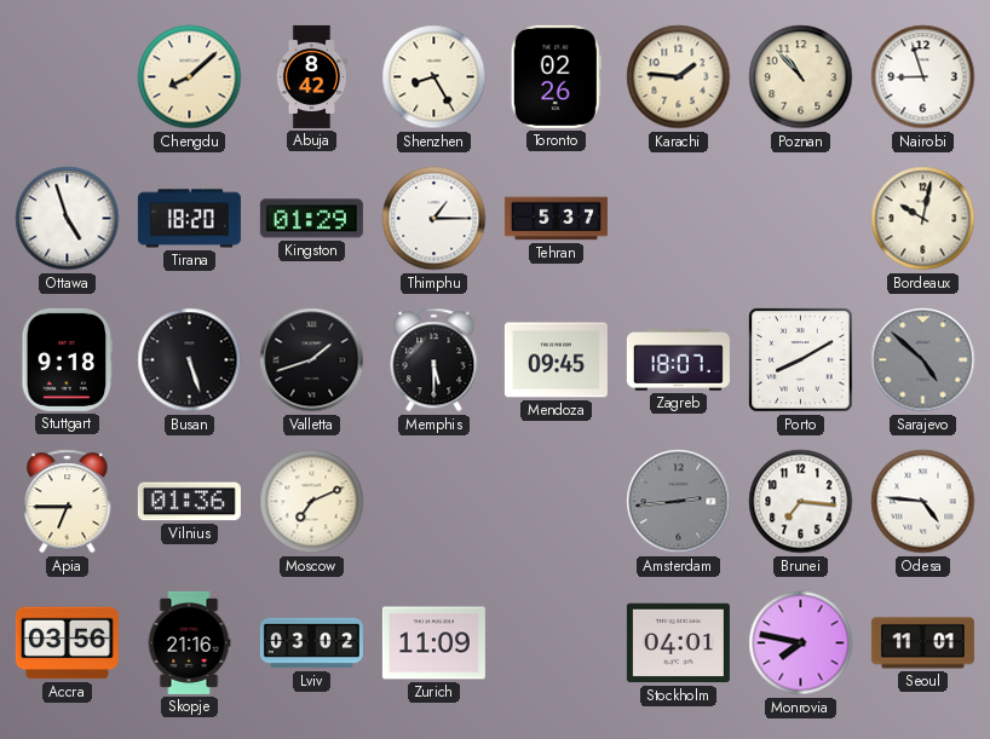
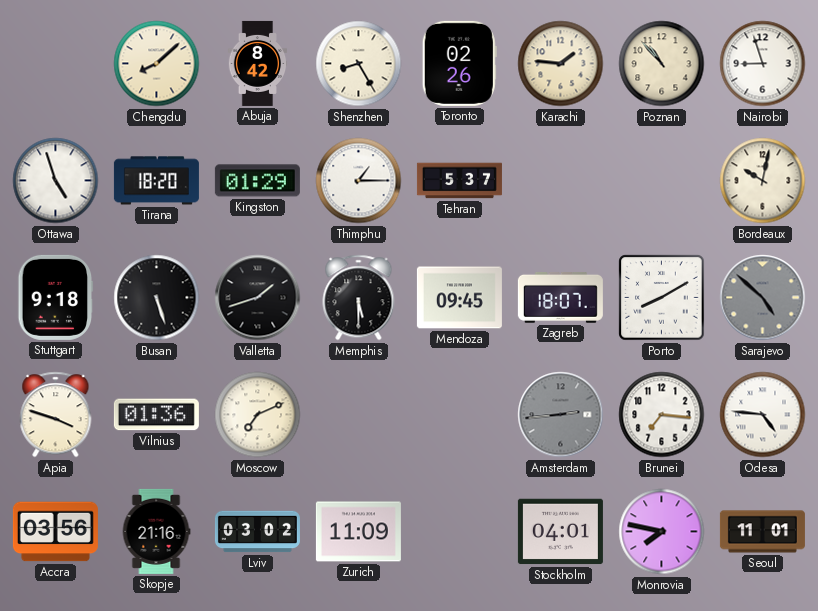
Apia: 6:45 -> 3:48 (56, 415)
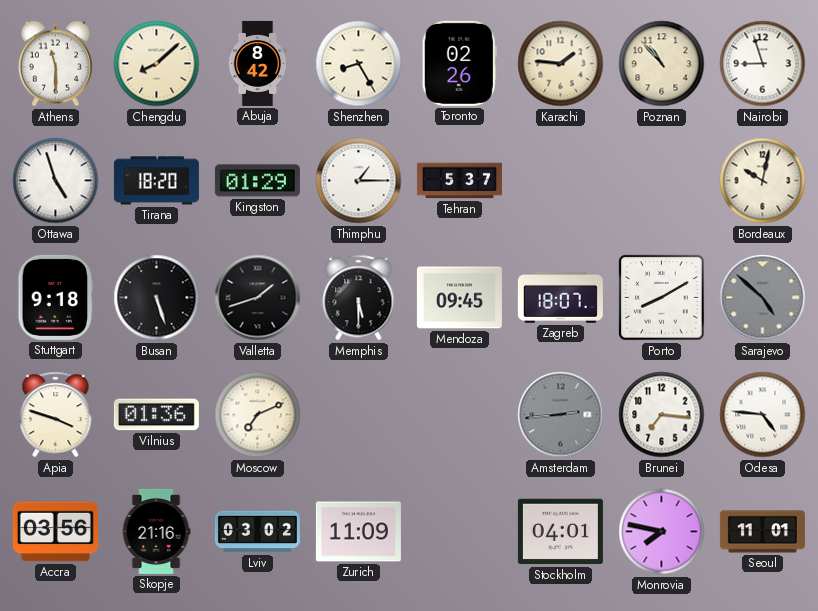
Athens: none -> 11:30 (55, 64)
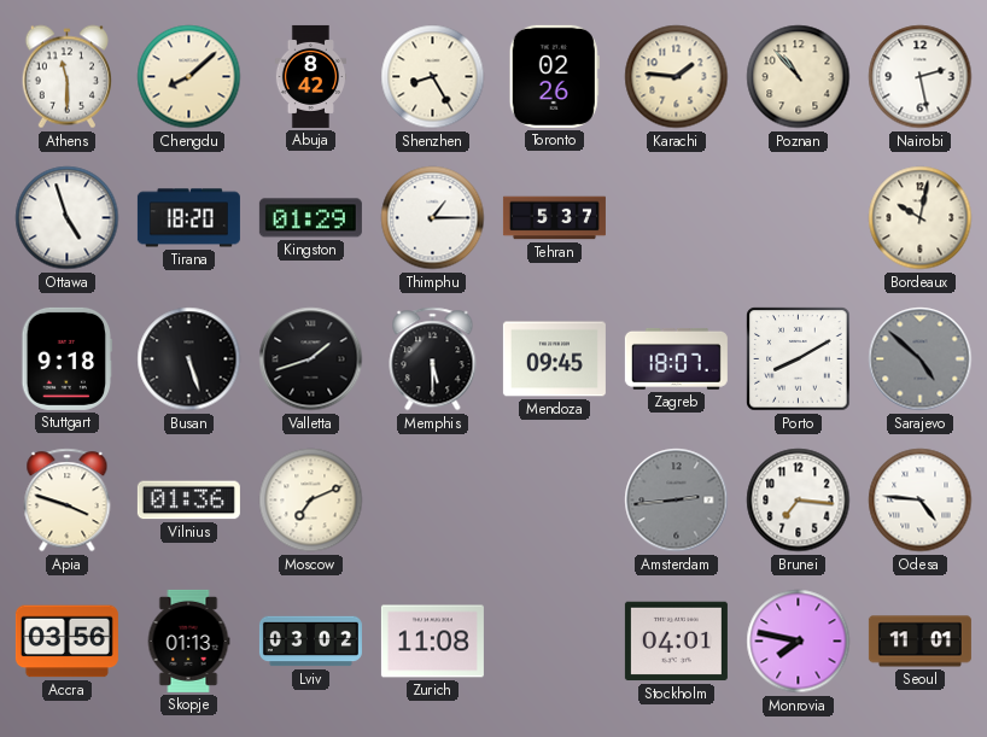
Nairobi: 8:57 -> 2:28 (921, 77)
Skopje: 21:16 -> 01:13 (188, 641)
Zurich: 11:09 -> 11:08 (432, 642)
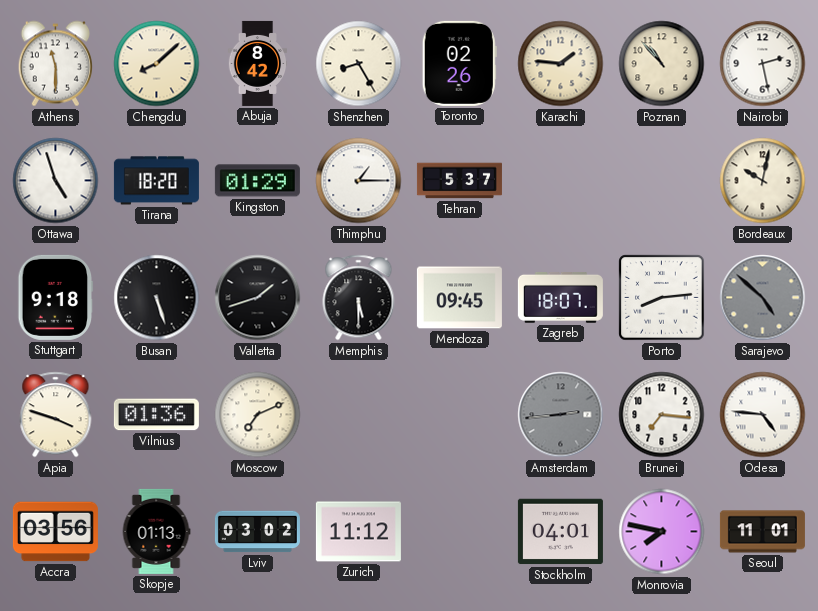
Porto: 8:10 -> 8:14 (662, 298)
Zurich: 11:08 -> 11:12 (358, 532)
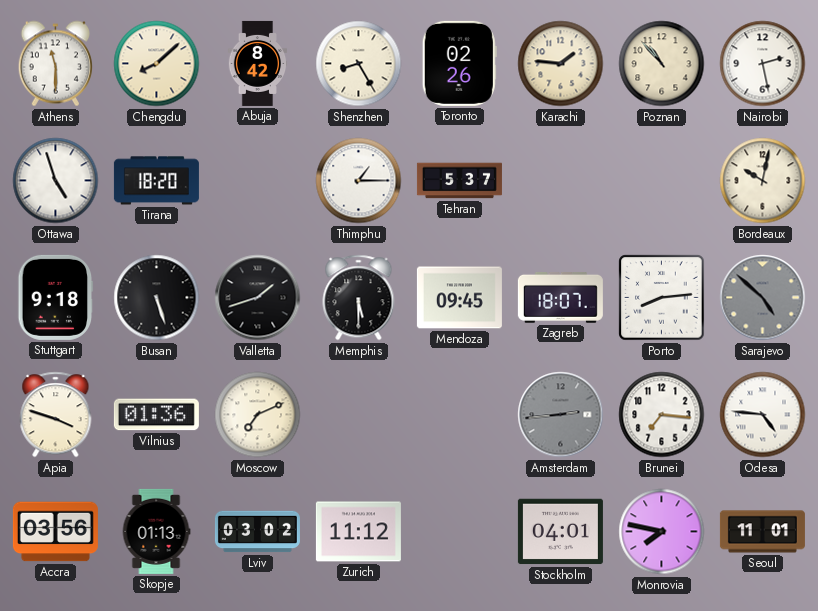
Kingston: 01:29 -> none (257, 181)
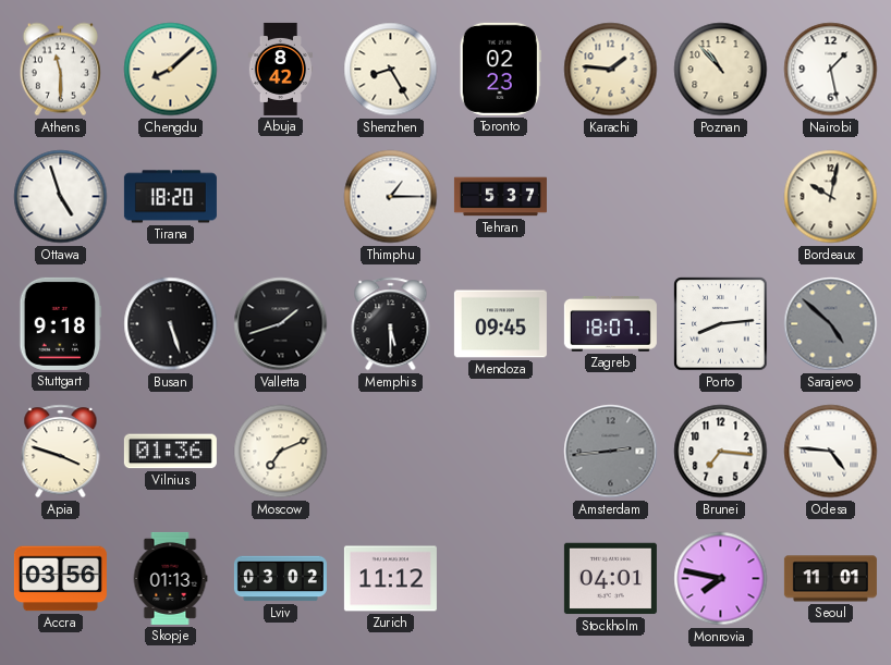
Toronto: 02:26 -> 02:23 (500, 69)
Nairobi: 2:28 -> 1:28 (831, 70)
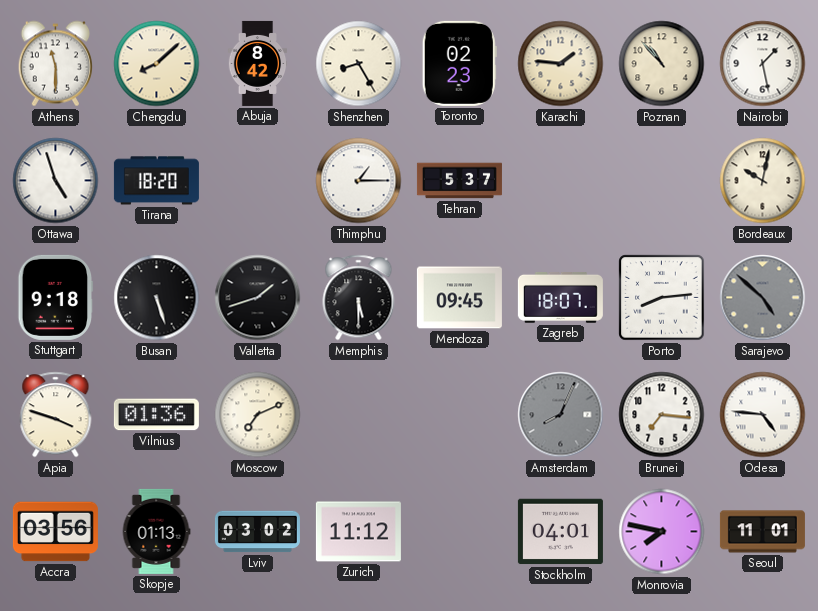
Amsterdam: 2:44 -> 8:04 (561, 415)
